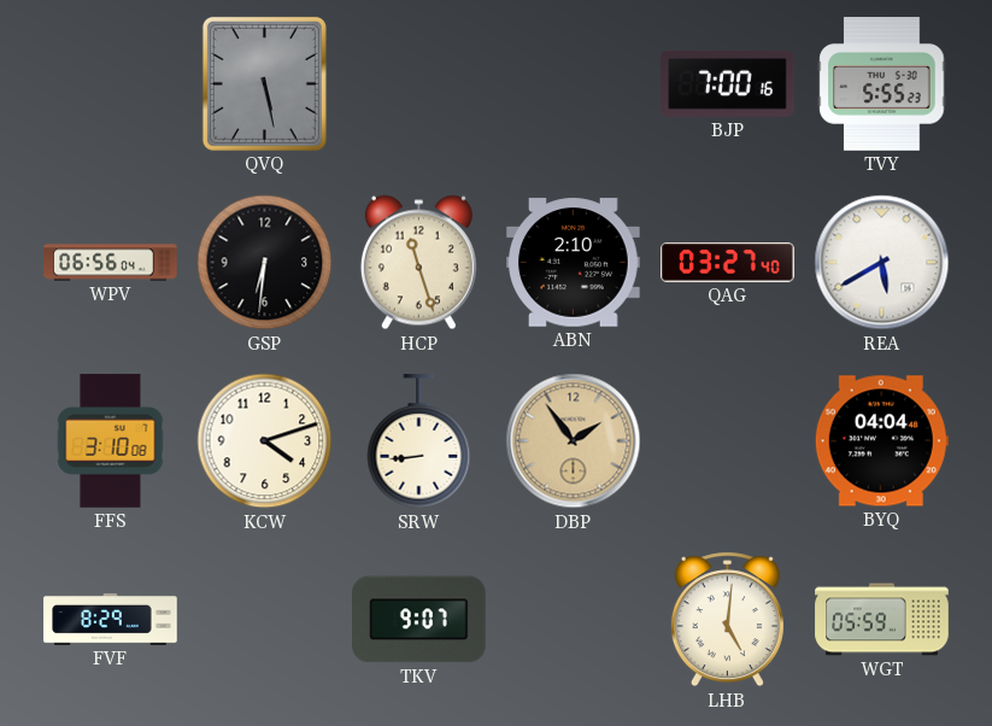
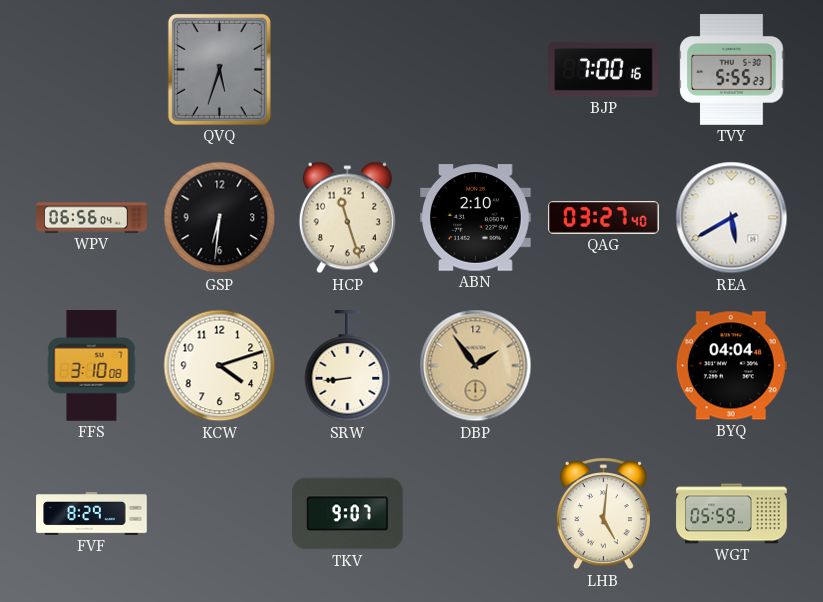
QVQ: 5:28 -> 5:33 (219, 69)
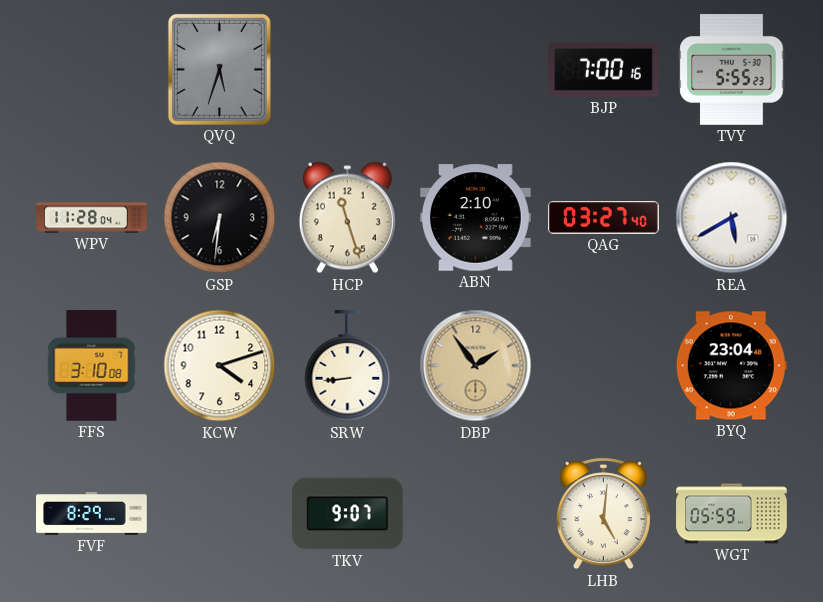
WPV: 06:56 -> 11:28 (92, 218)
BYQ: 04:04 -> 23:04 (731, 366)
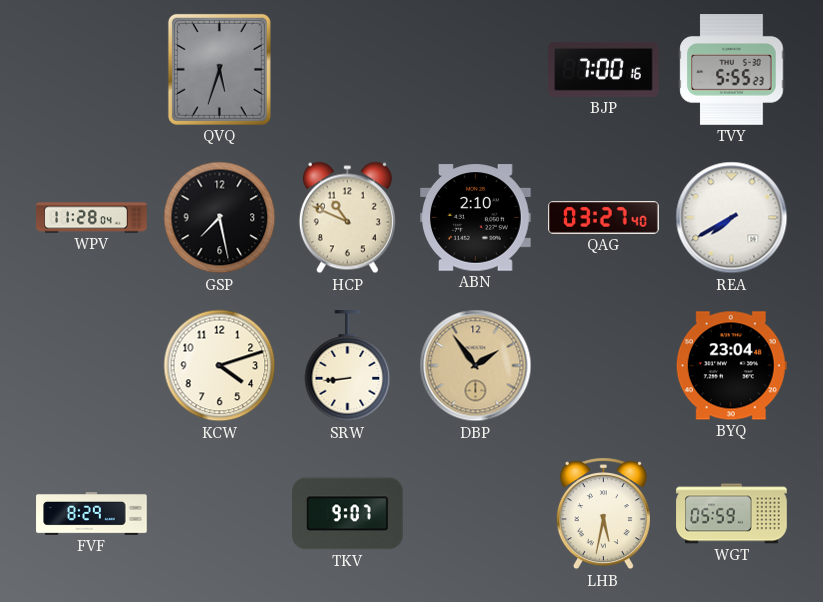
GSP: 6:31 -> 7:28 (220, 218)
HCP: 11:27 -> 10:49 (347, 218)
REA: 5:40 -> 7:40 (732, 218)
FFS: 3:10 -> none (92, 366)
LHB: 5:01 -> 5:32 (603, 514)
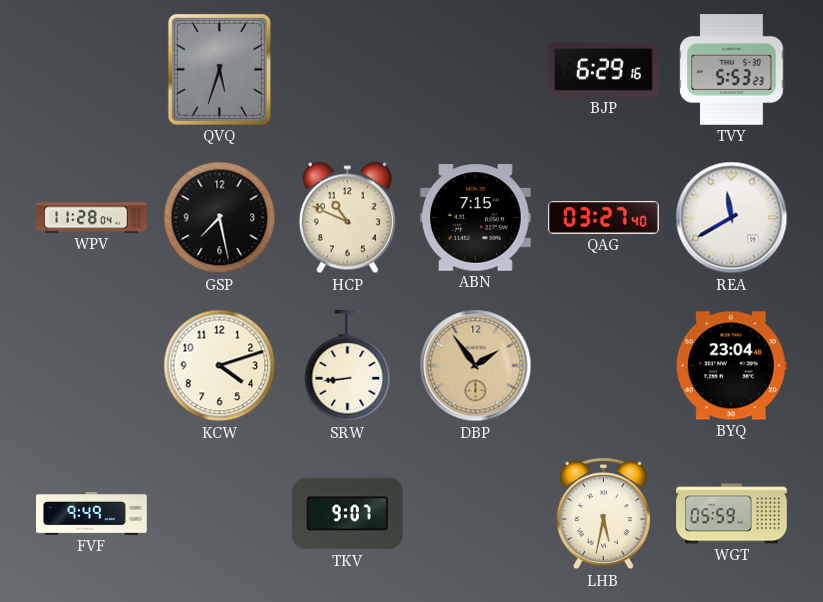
BJP: 7:00 -> 6:29 (604, 69)
TVY: 5:55 -> 5:53 (732, 70)
ABN: 2:10 -> 7:15 (476, 218)
REA: 7:40 -> 11:40 (732, 218)
FVF: 8:29 -> 9:49 (92, 514)
